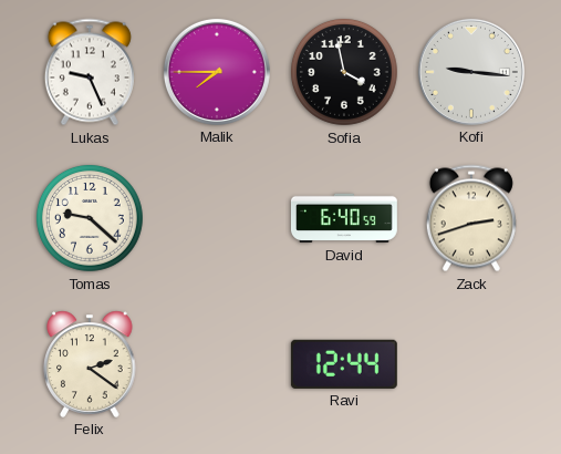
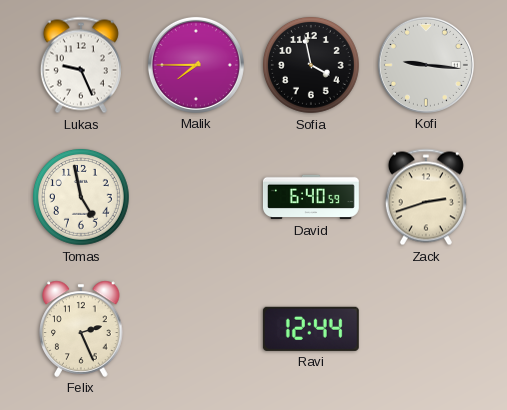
Tomas: 9:22 -> 4:58 (81, 197)
Felix: 2:21 -> 2:26 (81, 329)
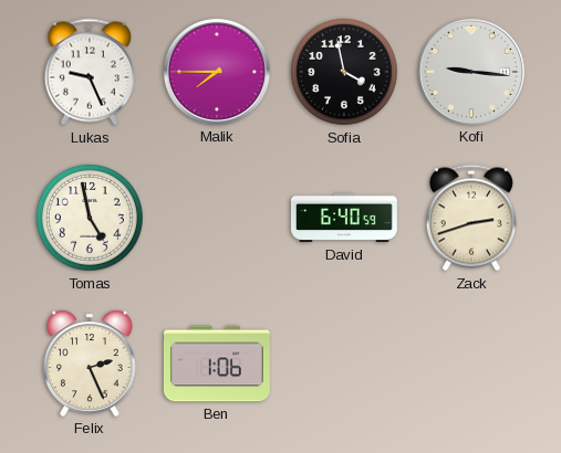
Ben: none -> 1:06 (217, 364)
Ravi: 12:44 -> none (311, 329)
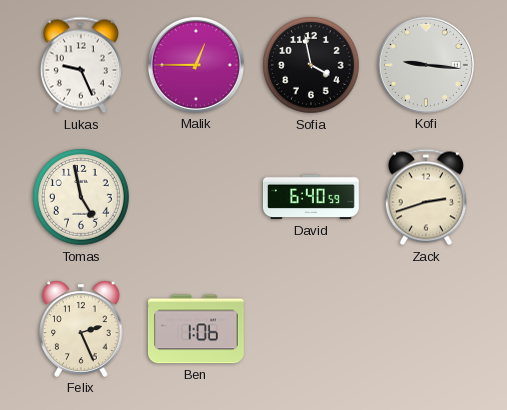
Malik: 7:45 -> 12:45 (196, 65)
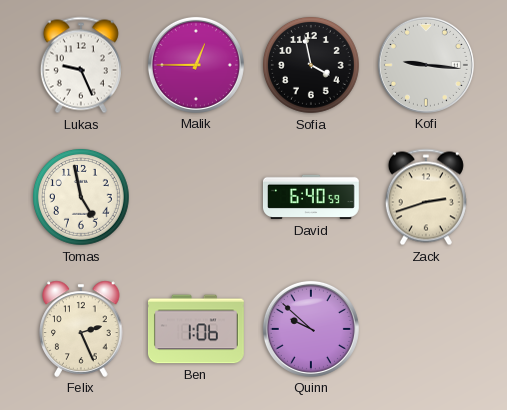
Quinn: none -> 9:52 (311, 329)
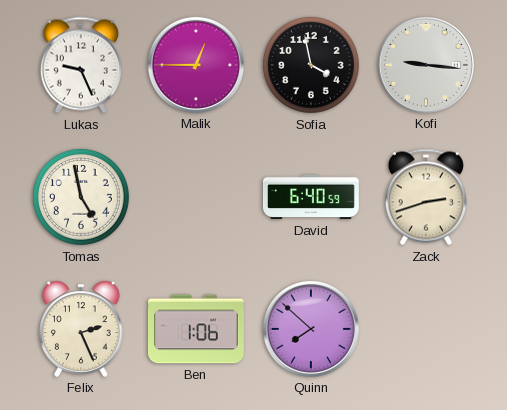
Quinn: 9:52 -> 7:52 (311, 329)
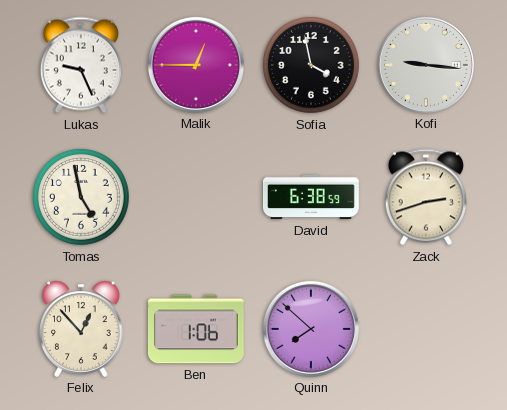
David: 6:40 -> 6:38 (311, 197)
Felix: 2:26 -> 12:53 (81, 329)
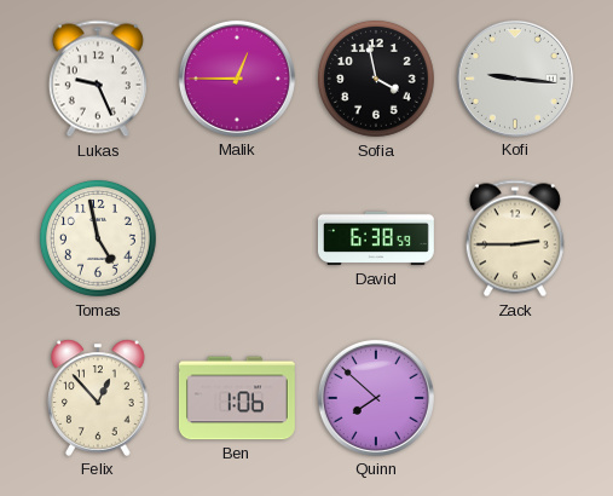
Zack: 2:42 -> 2:45 (515, 238)
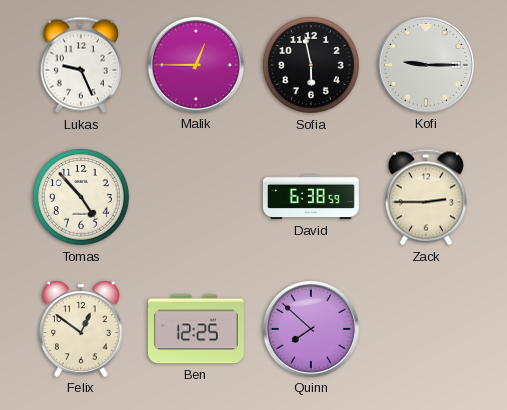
Sofia: 3:58 -> 5:58 (311, 65)
Kofi: 9:16 -> 9:15 (426, 65)
Tomas: 4:58 -> 4:53 (81, 197)
Felix: 12:53 -> 12:51 (81, 329)
Ben: 1:06 -> 12:25 (196, 329)
